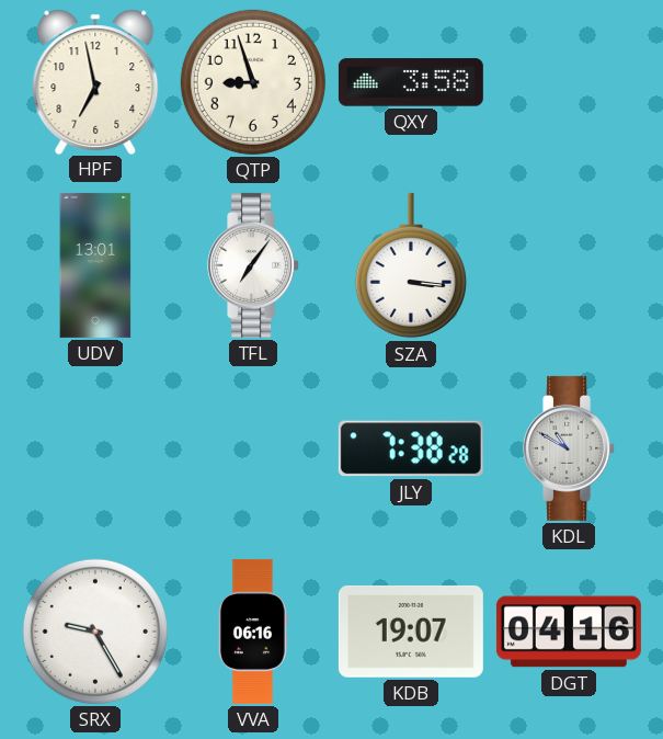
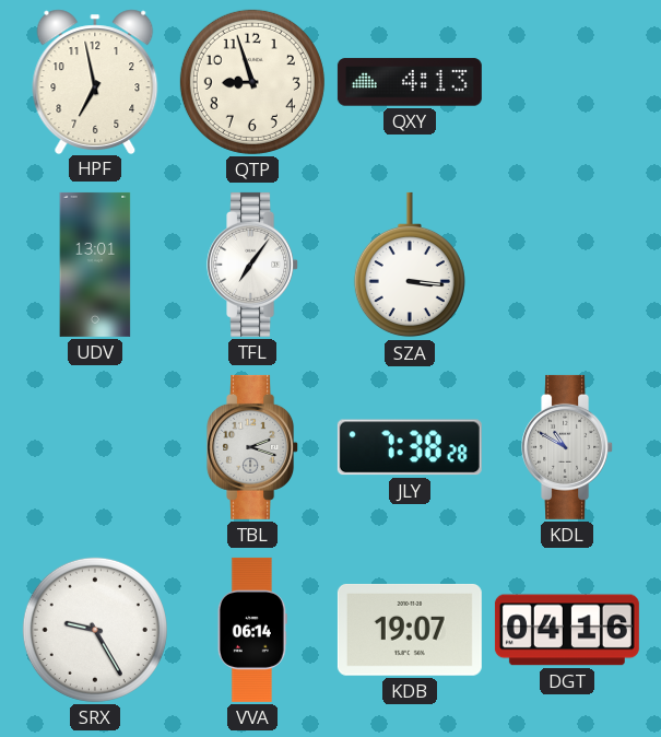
QXY: 3:58 -> 4:13 (410, 82)
TBL: none -> 2:18 (253, 447)
VVA: 06:16 -> 06:14 (252, 630)
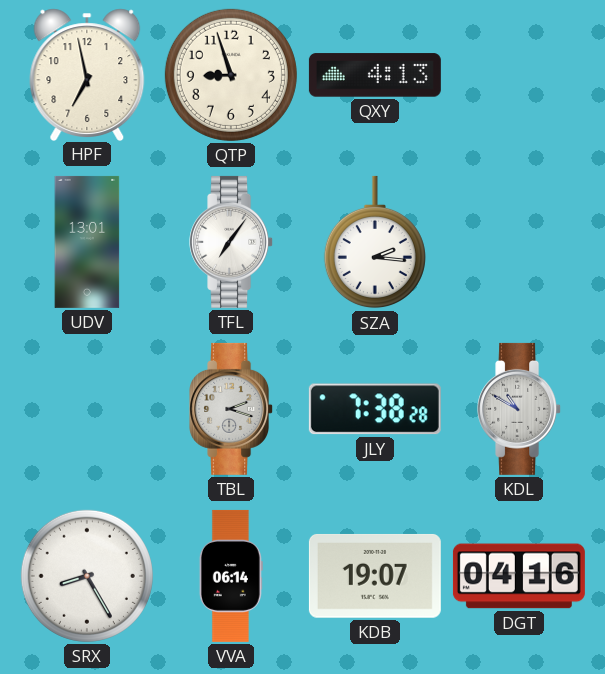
SZA: 3:16 -> 2:16 (375, 242)
SRX: 9:25 -> 8:25 (87, 576)
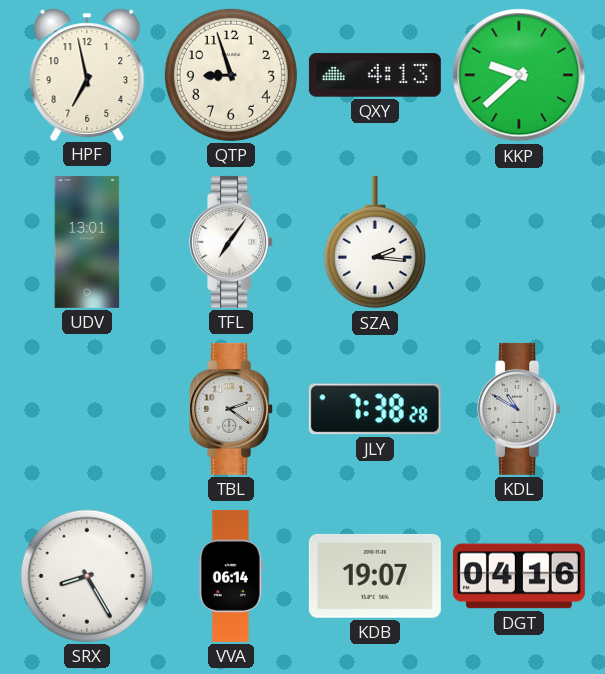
KKP: none -> 9:38 (519, 75)
TBL: 2:18 -> 2:21 (232, 409)
